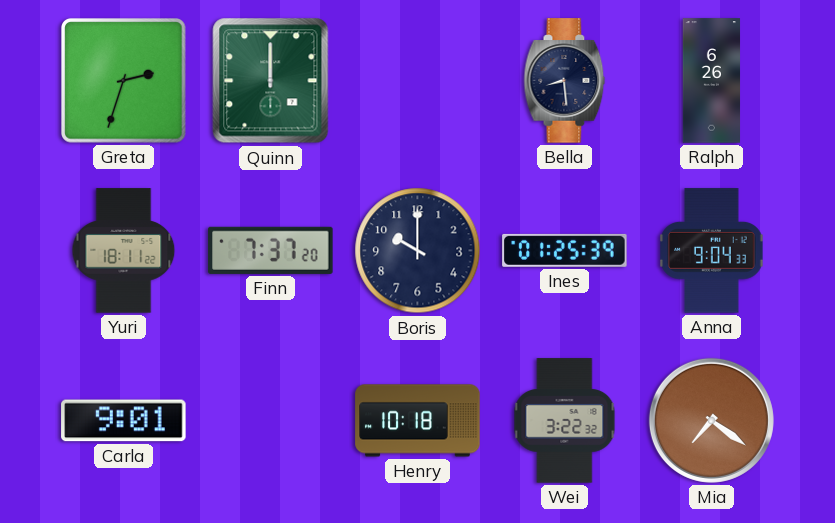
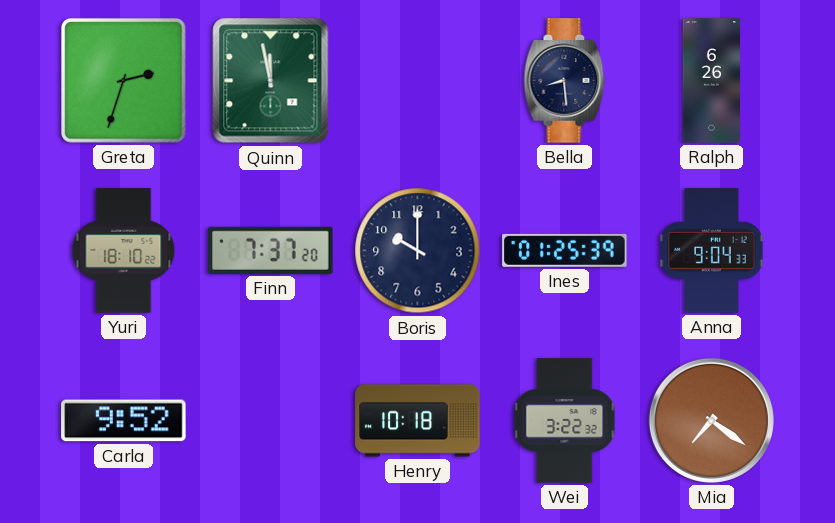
Quinn: 12:00 -> 11:58 (271, 81)
Yuri: 18:11 -> 18:10 (124, 251)
Carla: 9:01 -> 9:52 (124, 421)
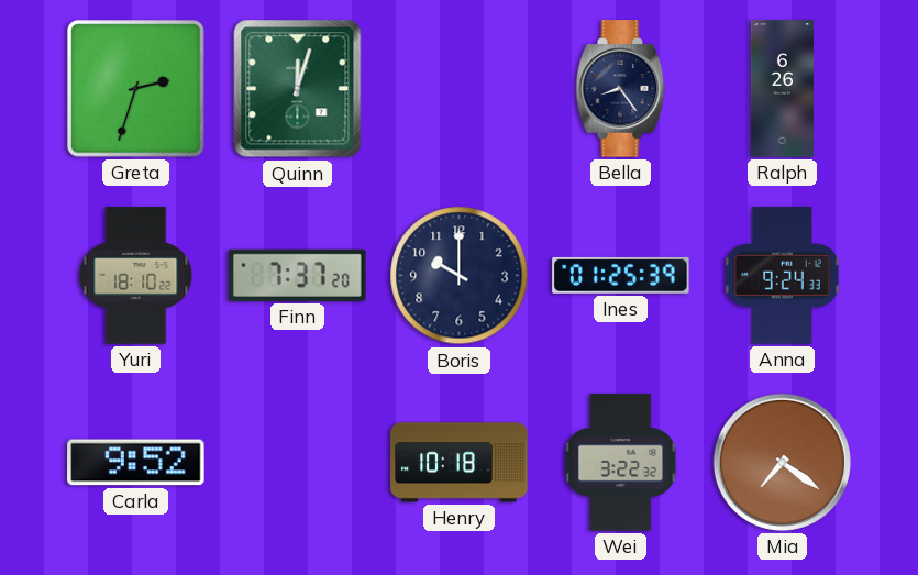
Quinn: 11:58 -> 12:03 (298, 89)
Bella: 8:29 -> 8:24 (621, 89)
Anna: 9:04 -> 9:24 (783, 276)
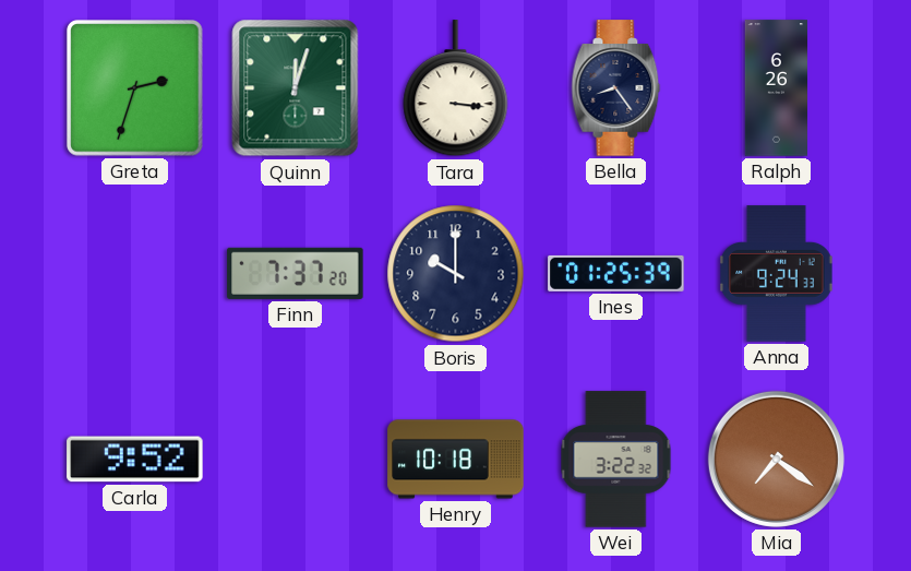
Tara: none -> 3:16 (456, 88)
Yuri: 18:10 -> none (136, 276)
